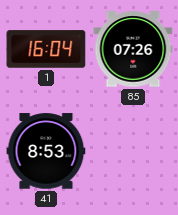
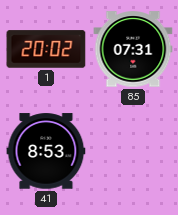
1: 16:04 -> 20:02 (46, 49)
85: 07:26 -> 07:31 (133, 49)
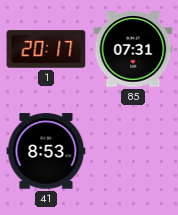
1: 20:02 -> 20:17 (46, 49)
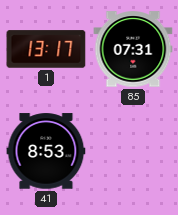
1: 20:17 -> 13:17 (46, 49)
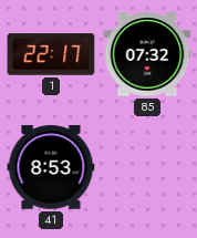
1: 13:17 -> 22:17 (51, 54)
85: 07:31 -> 07:32 (147, 54)
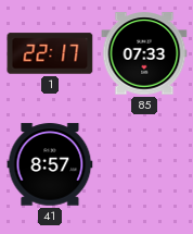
85: 07:32 -> 07:33 (144, 53)
41: 8:53 -> 8:57 (50, 164)
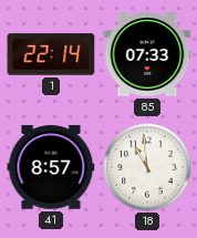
1: 22:17 -> 22:14 (51, 54)
18: none -> 10:59 (147, 167)
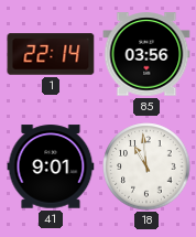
85: 07:33 -> 03:56 (146, 54)
41: 8:57 -> 9:01 (51, 166)
